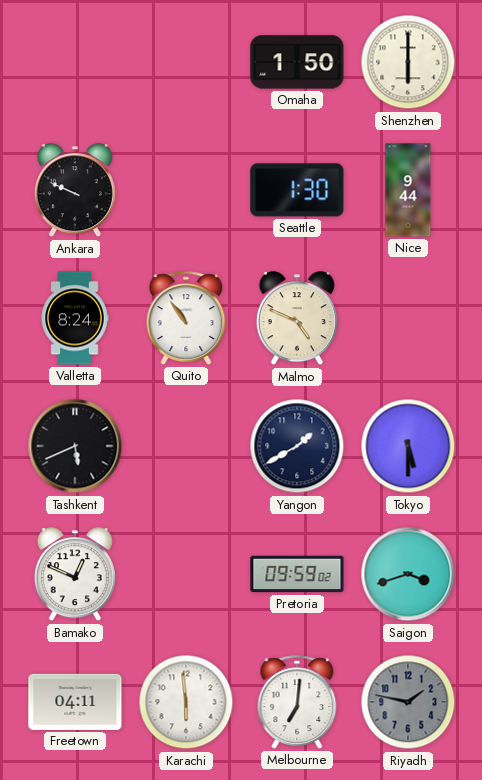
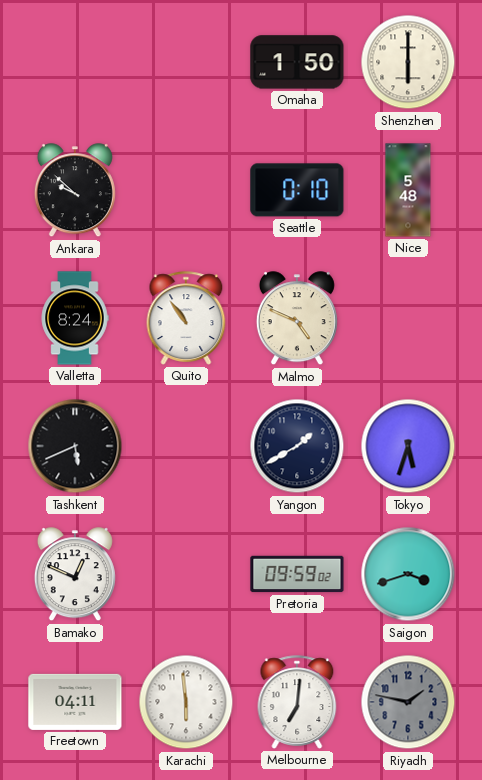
Ankara: 9:49 -> 9:52 (75, 191)
Seattle: 1:30 -> 0:10 (297, 190)
Nice: 9:44 -> 5:48 (408, 190)
Tokyo: 5:30 -> 5:33 (408, 446)
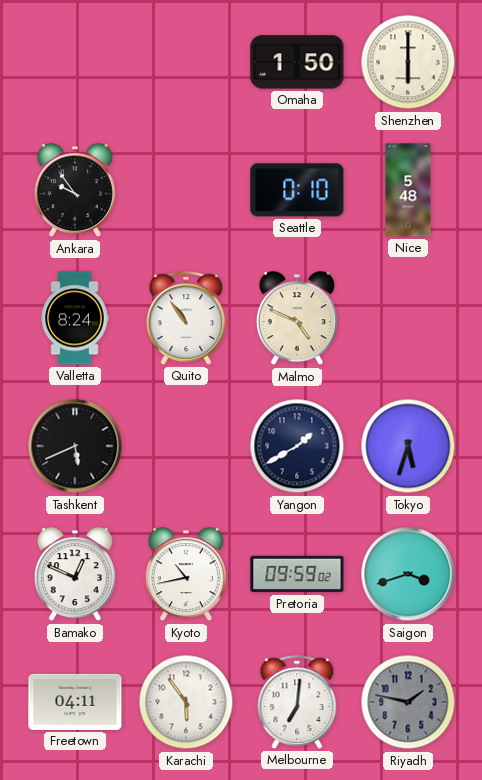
Ankara: 9:52 -> 9:54 (75, 191)
Kyoto: none -> 10:43 (186, 575)
Karachi: 5:59 -> 5:54 (186, 702)
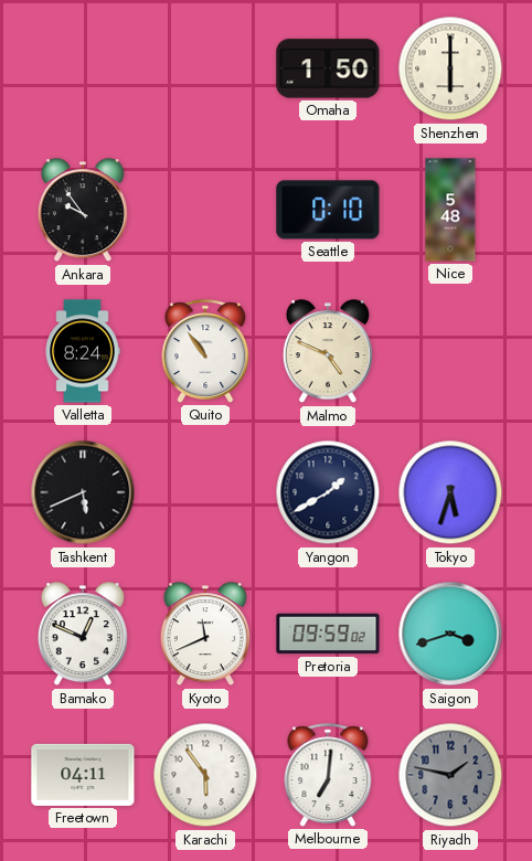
Kyoto: 10:43 -> 11:41 (205, 635)
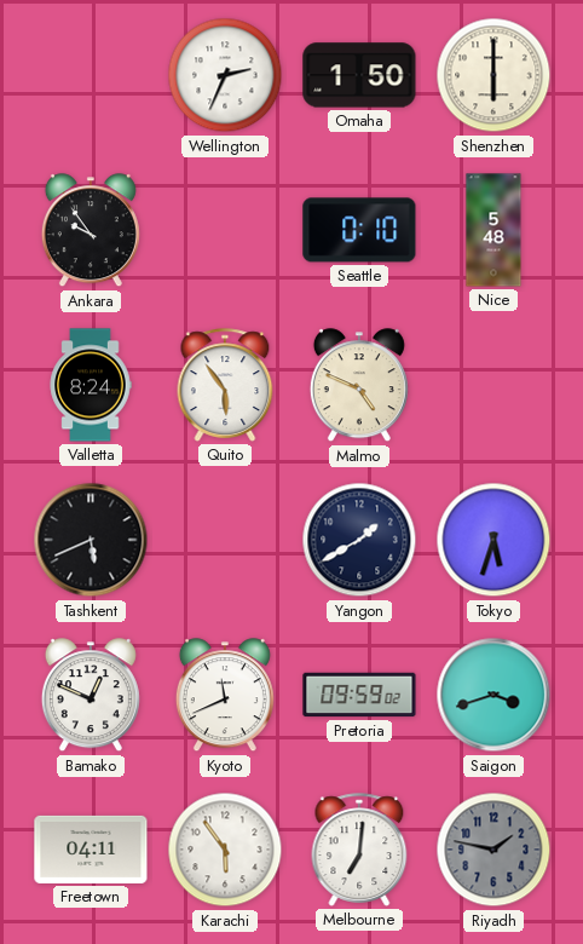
Wellington: none -> 2:34 (225, 75)
Quito: 10:54 -> 5:54 (225, 385)
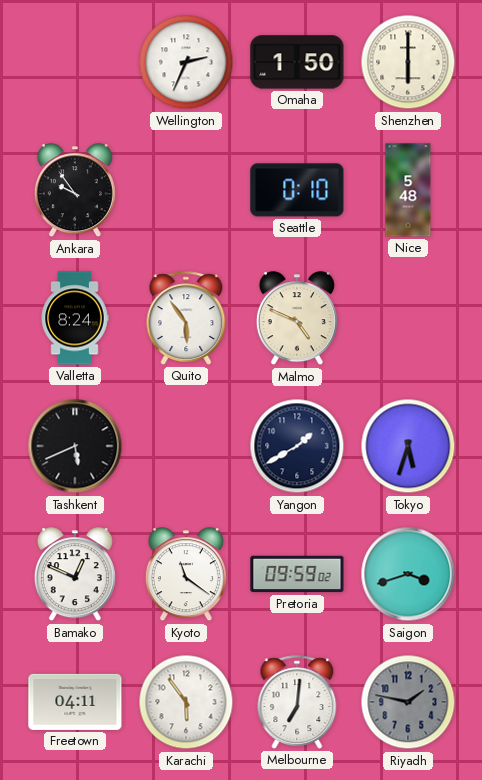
Kyoto: 11:41 -> 11:21 (186, 575)
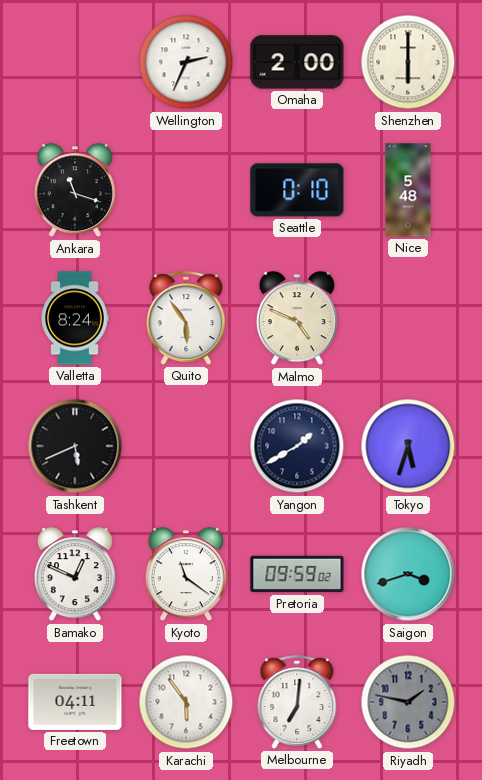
Omaha: 1:50 -> 2:00 (297, 62)
Ankara: 9:54 -> 11:18 (75, 191)
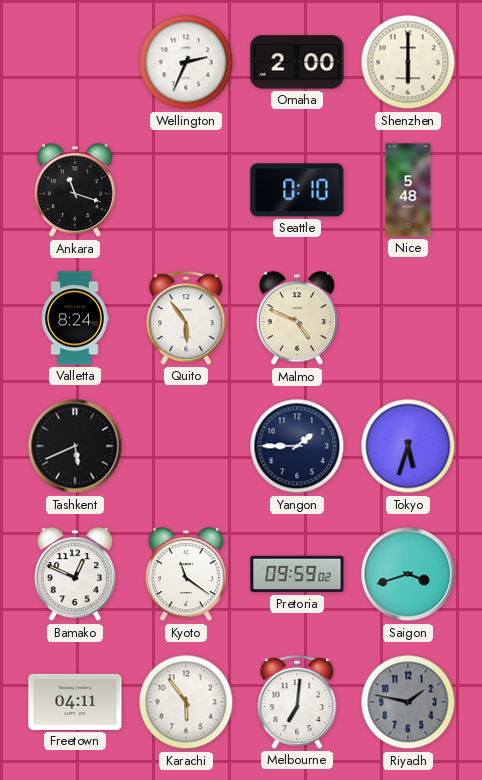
Yangon: 1:40 -> 1:45 (297, 446)
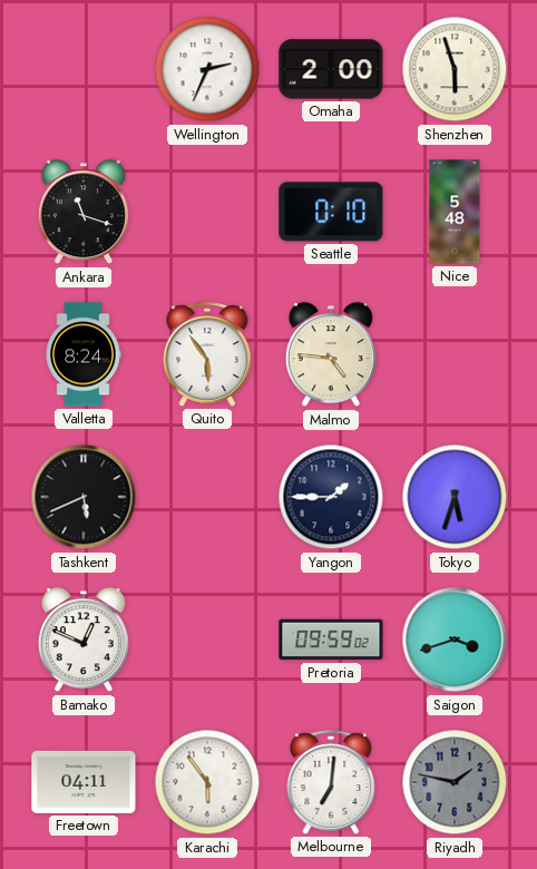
Shenzhen: 6:00 -> 5:57 (455, 69)
Malmo: 4:49 -> 4:46 (331, 355)
Kyoto: 11:21 -> none (186, 575)
